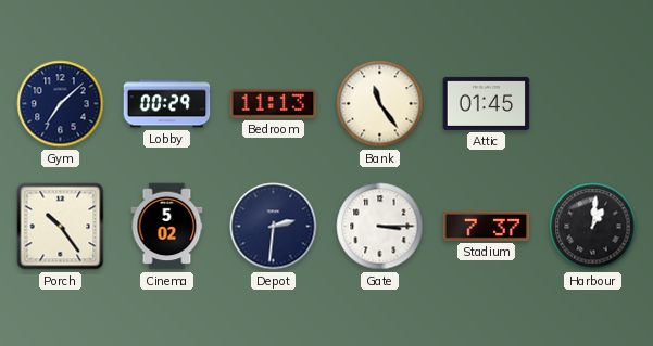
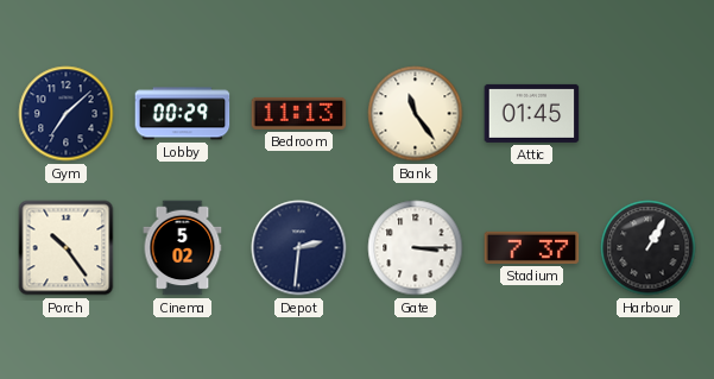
Harbour: 1:01 -> 1:05 (649, 248)
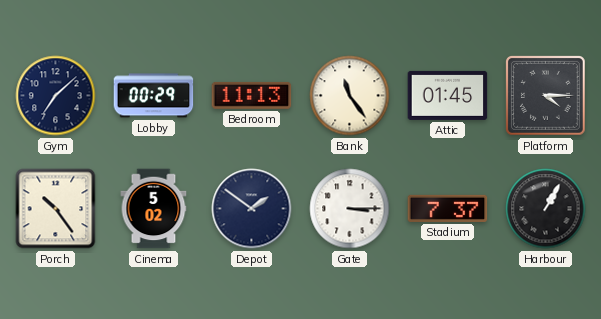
Platform: none -> 4:15 (546, 96)
Depot: 2:31 -> 1:51 (252, 209)
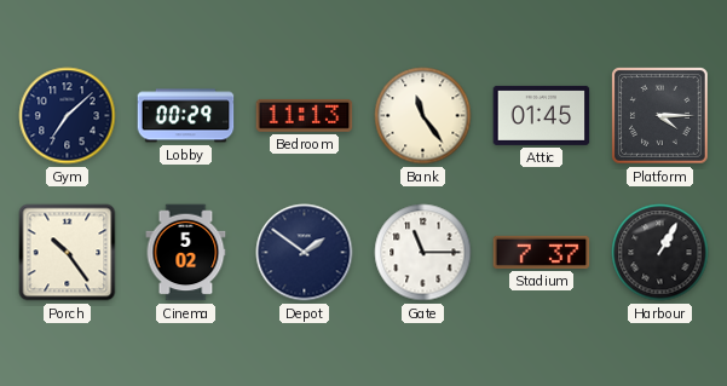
Gate: 3:15 -> 11:15 (423, 253)
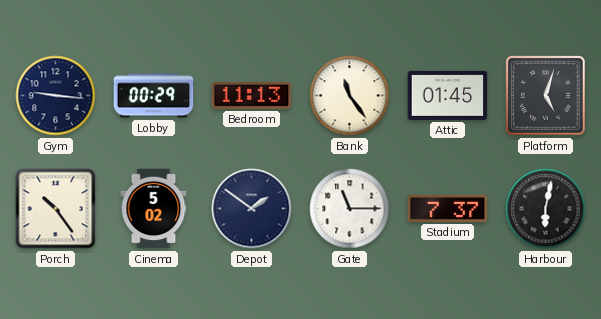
Gym: 7:08 -> 9:16 (56, 96)
Platform: 4:15 -> 5:03 (546, 96)
Harbour: 1:05 -> 6:02 (546, 209)
